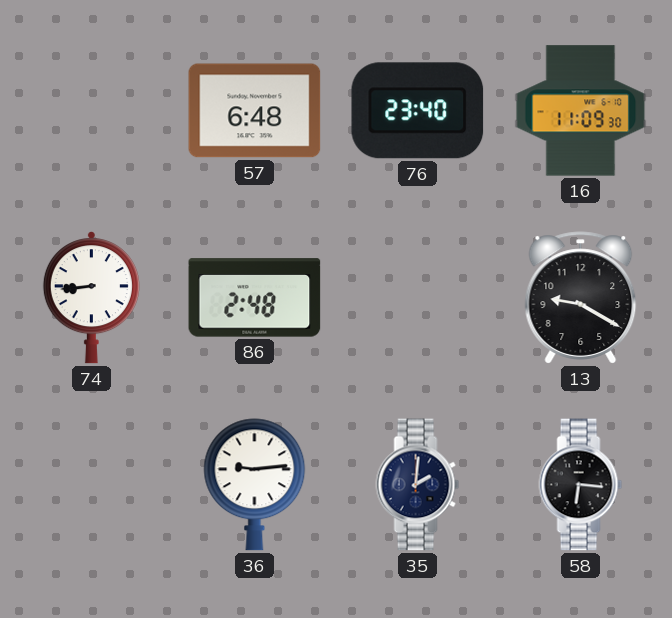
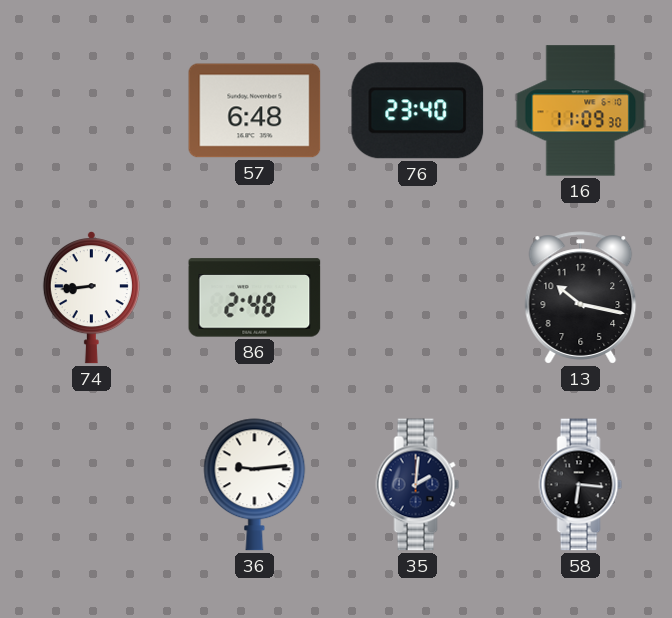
13: 9:20 -> 10:17 (581, 298)
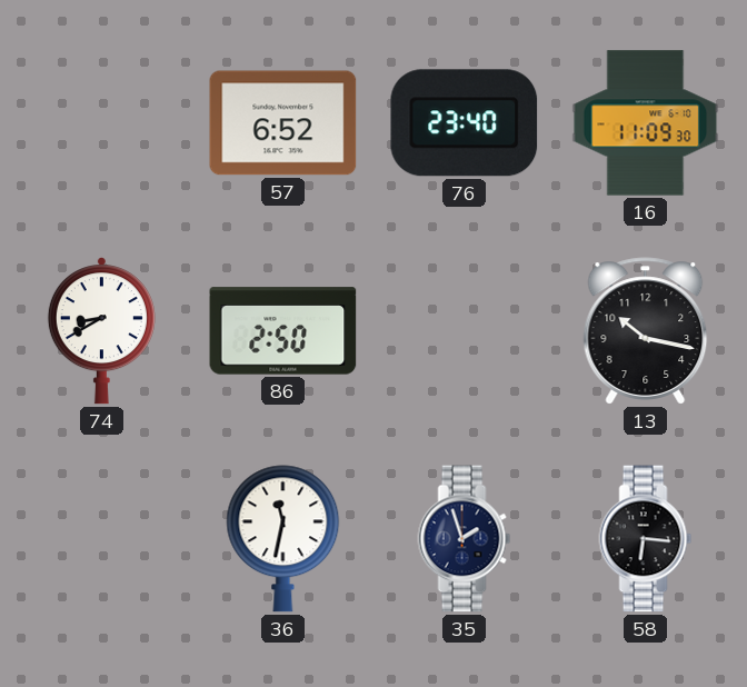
57: 6:48 -> 6:52 (283, 123)
74: 8:44 -> 8:40 (101, 331)
86: 2:48 -> 2:50 (283, 331)
36: 9:14 -> 11:32 (283, 539)
35: 2:01 -> 1:57 (465, 539)
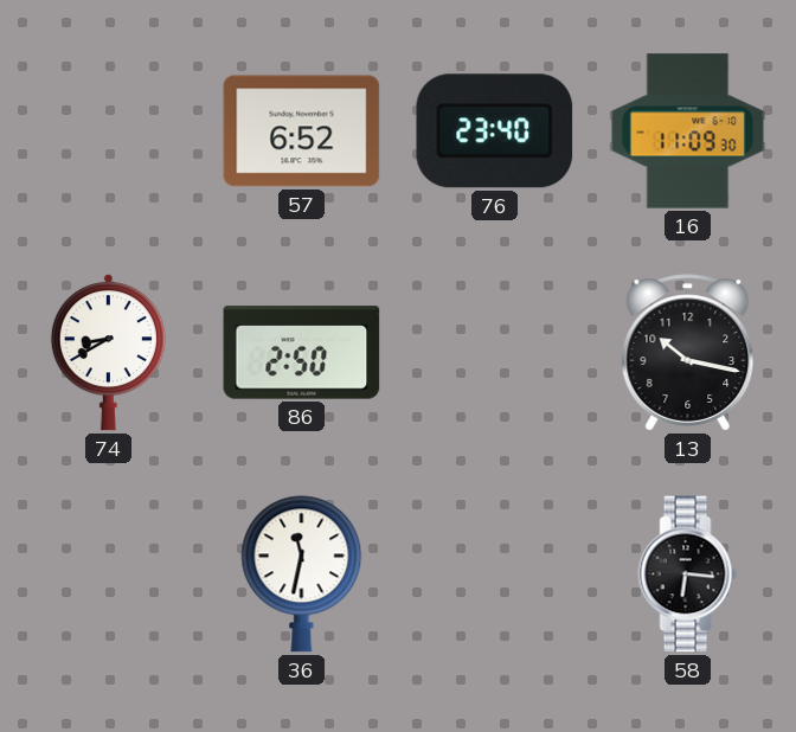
35: 1:57 -> none (465, 539)
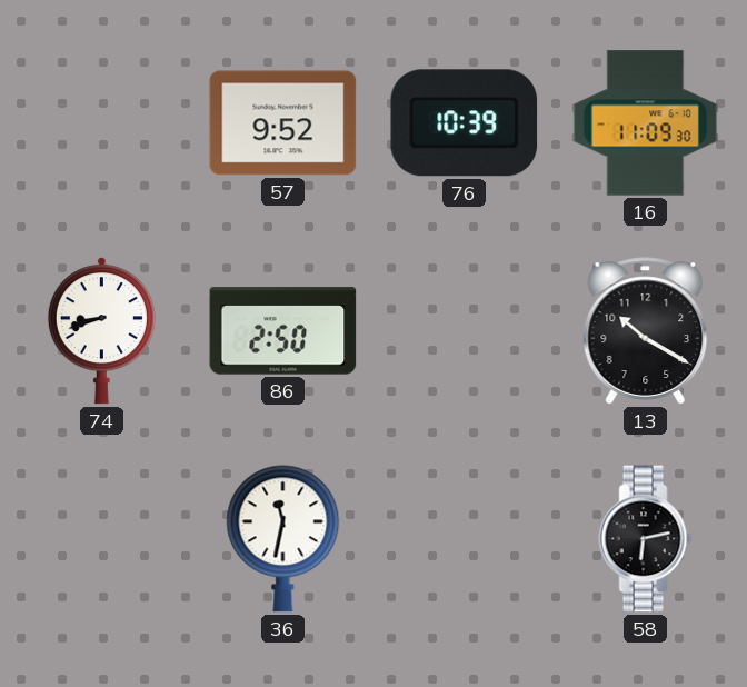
57: 6:52 -> 9:52 (283, 123)
76: 23:40 -> 10:39 (465, 123)
74: 8:40 -> 8:42 (101, 331)
13: 10:17 -> 10:20 (646, 331)
58: 6:16 -> 6:13 (646, 539)
